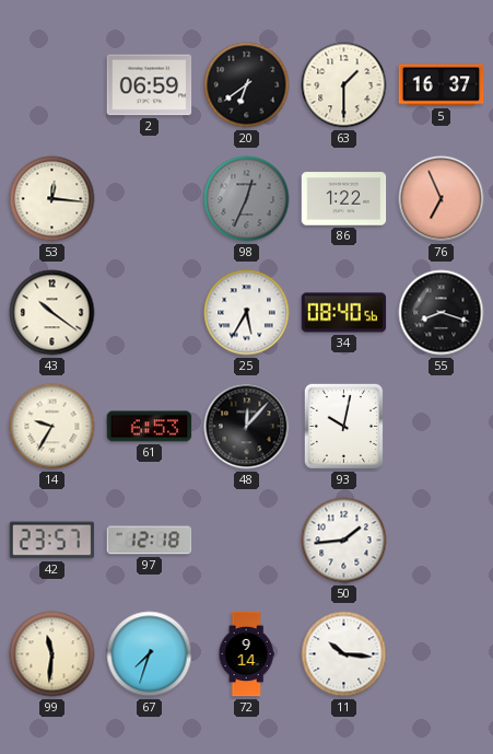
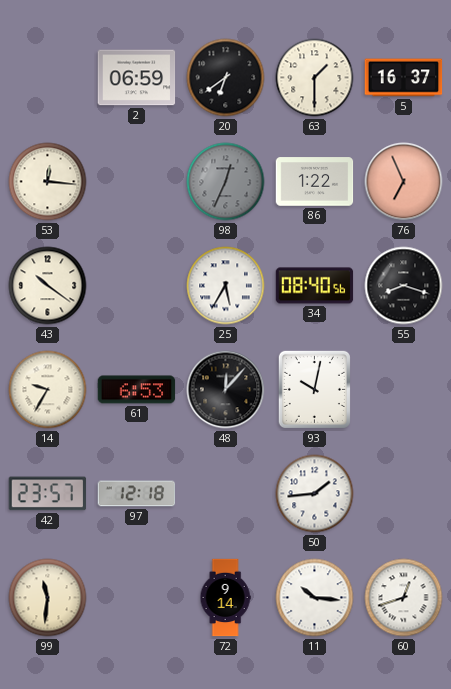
67: 7:33 -> none (150, 654)
60: none -> 12:42 (404, 598)
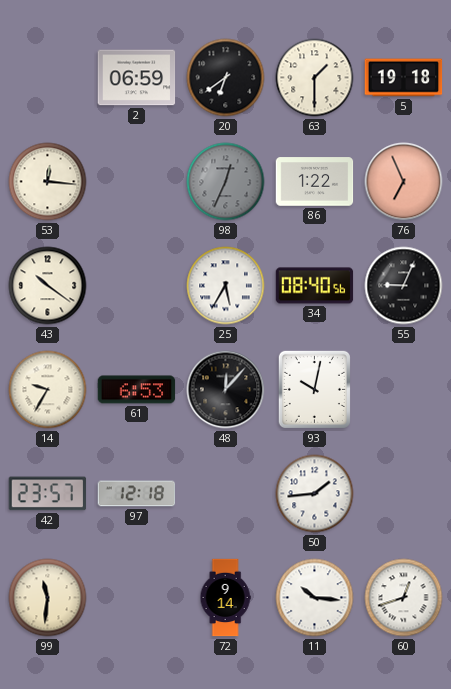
5: 16:37 -> 19:18 (404, 78)
55: 8:18 -> 9:04 (404, 286)
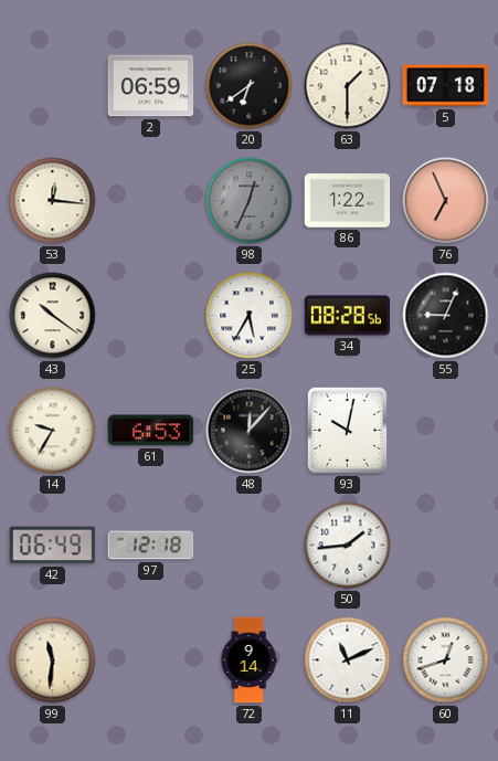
5: 19:18 -> 07:18 (446, 86)
34: 08:40 -> 08:28 (348, 316)
42: 23:57 -> 06:49 (53, 546)
11: 10:16 -> 11:11 (348, 660)
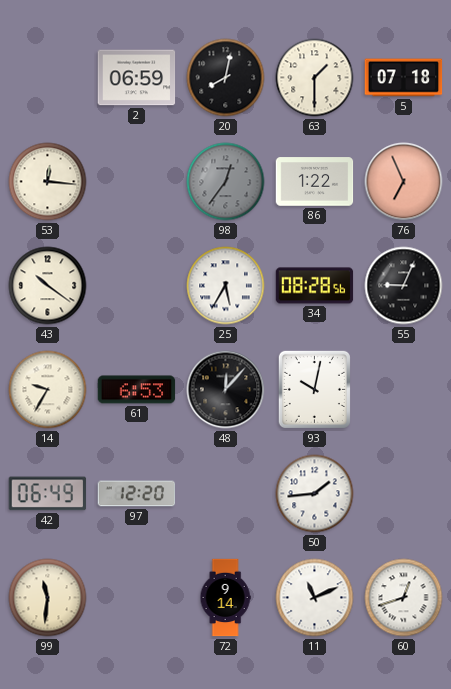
20: 6:39 -> 8:02 (226, 78)
98: 12:34 -> 12:36 (226, 182)
97: 12:18 -> 12:20 (137, 494)
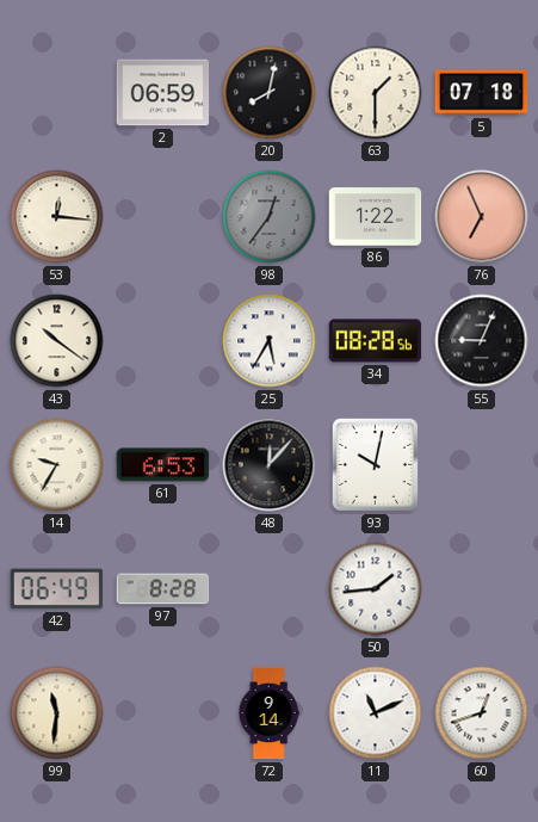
97: 12:20 -> 8:28 (163, 589)
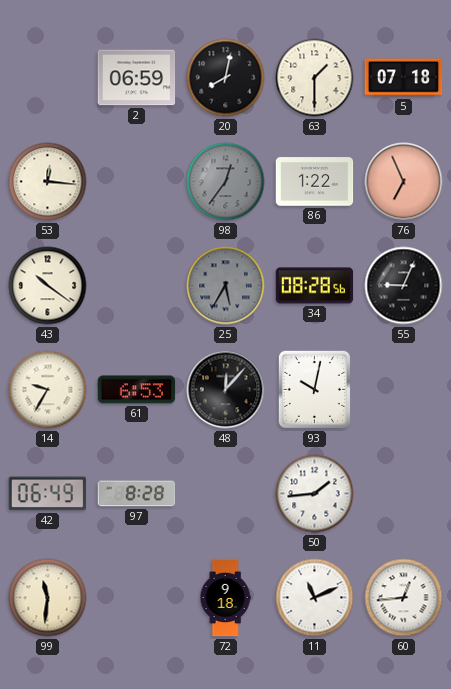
25 dial: white -> grey (226, 286)
72: 9:14 -> 9:18 (225, 598)
60: 12:42 -> 12:44 (404, 598)
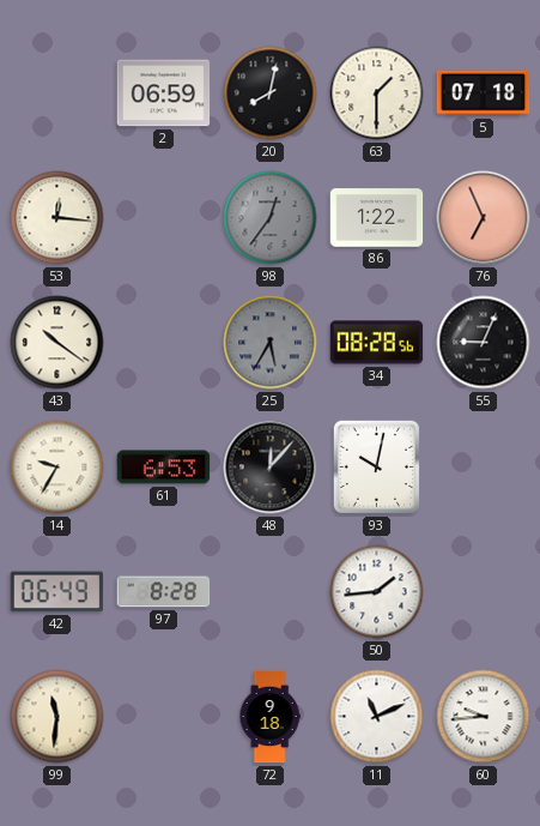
60: 12:44 -> 9:44 (484, 717)
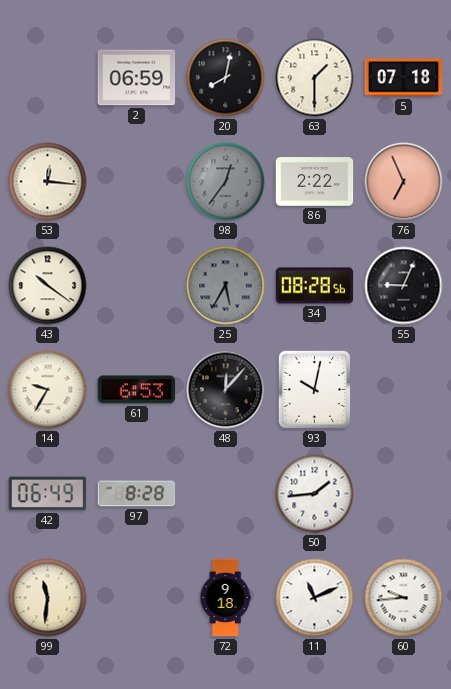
86: 1:22 -> 2:22 (315, 182)
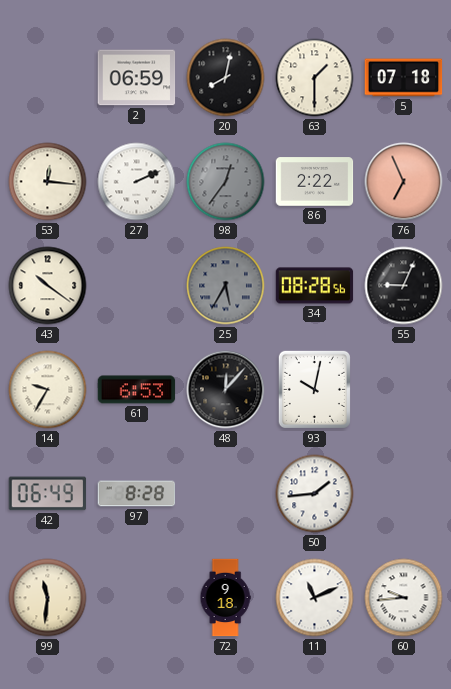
27: none -> 2:11 (137, 182)
